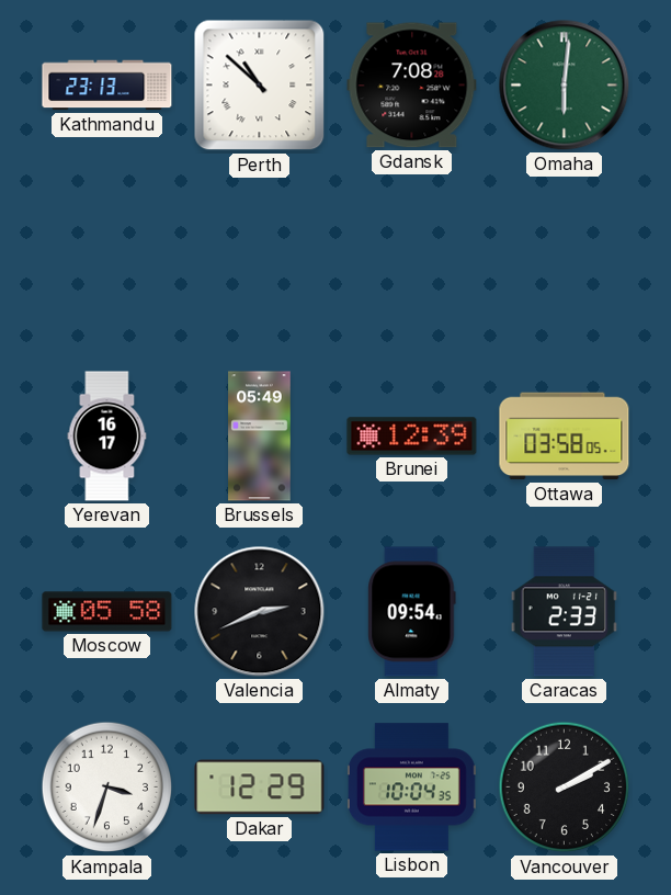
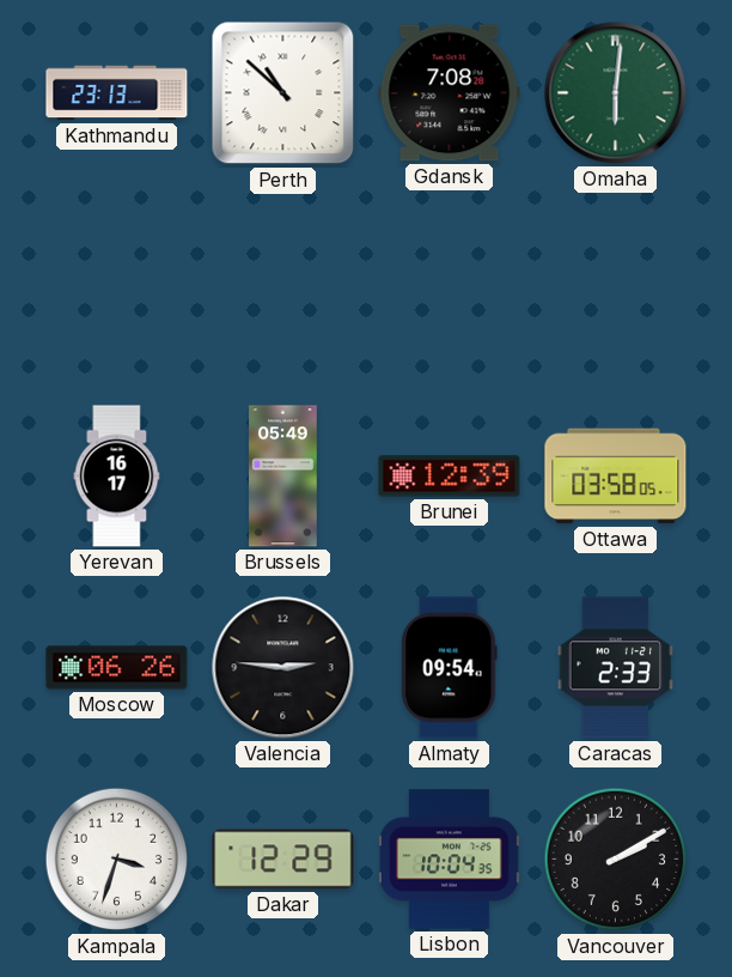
Moscow: 05:58 -> 06:26 (117, 668)
Valencia: 2:41 -> 2:46 (283, 668)
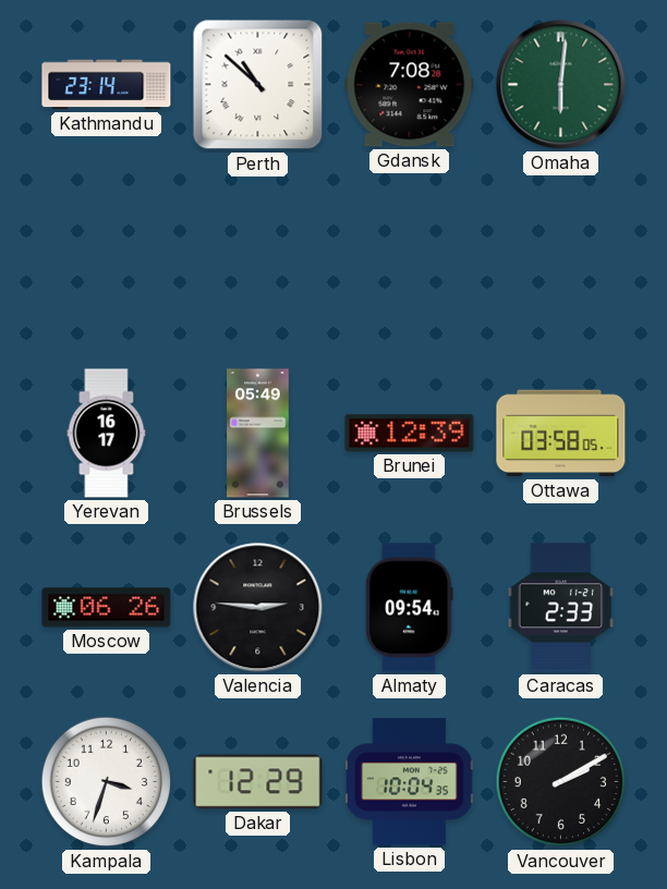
Kathmandu: 23:13 -> 23:14 (107, 85)
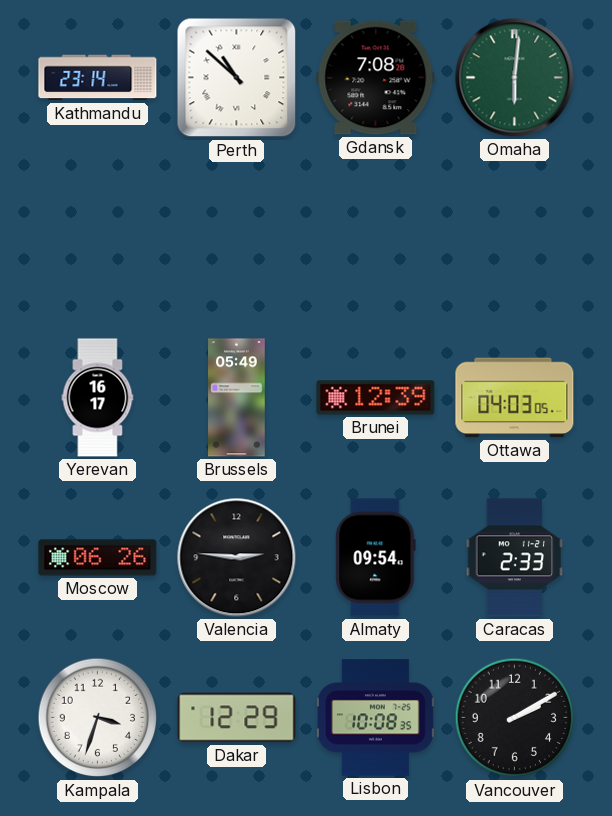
Ottawa: 03:58 -> 04:03 (515, 398)
Lisbon: 10:04 -> 10:08 (375, 718)
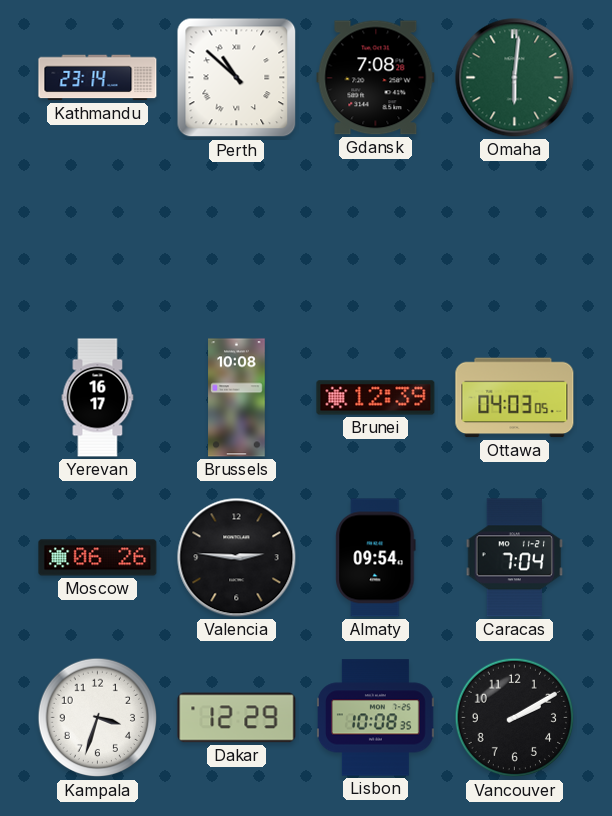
Brussels: 05:49 -> 10:08 (237, 398)
Caracas: 2:33 -> 7:04 (515, 558)
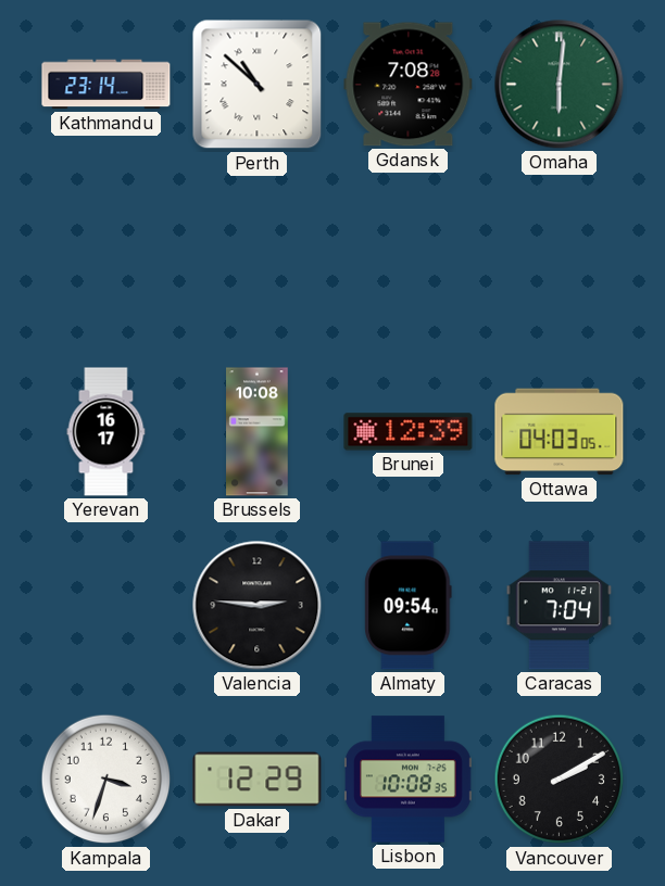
Moscow: 06:26 -> none (98, 558)
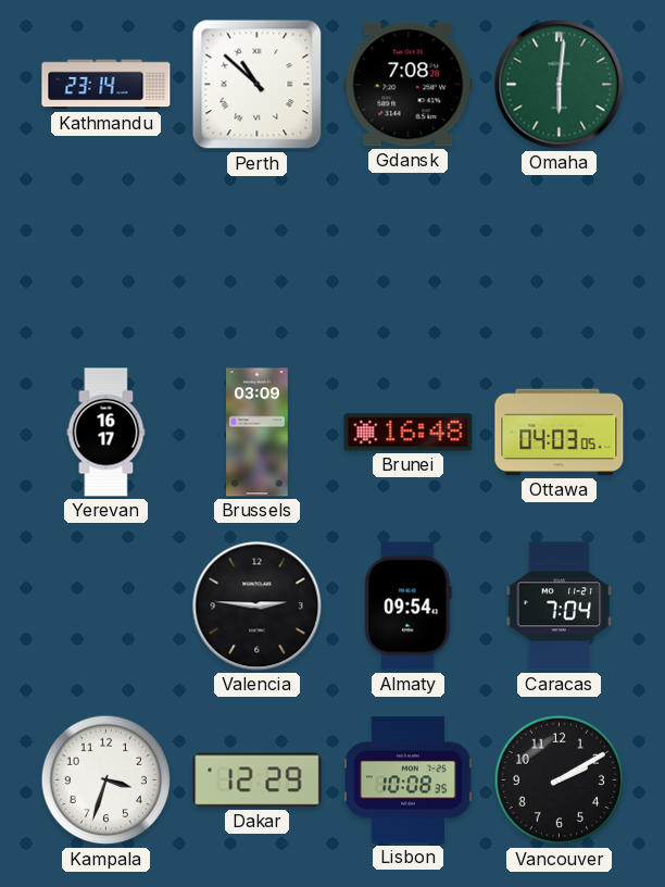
Brussels: 10:08 -> 03:09 (258, 433)
Brunei: 12:39 -> 16:48 (409, 433)
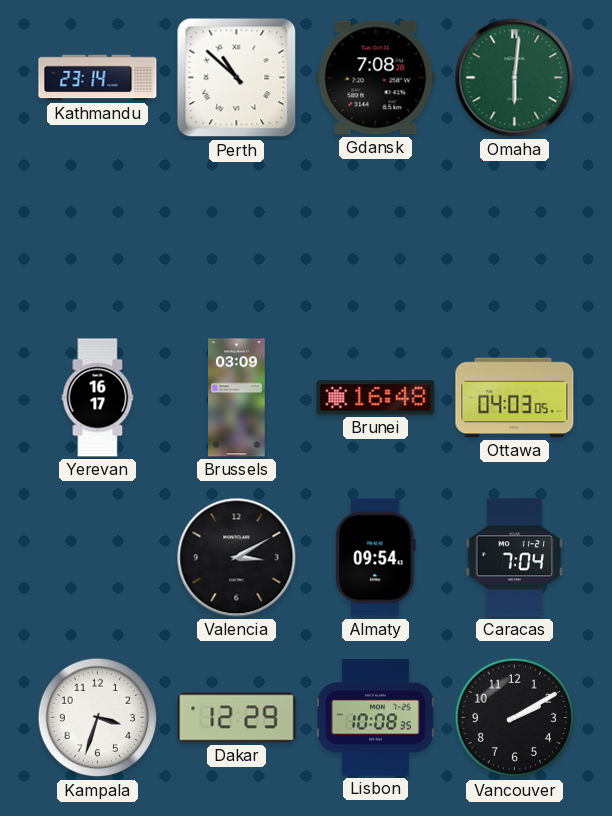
Valencia: 2:46 -> 3:10 (237, 558)
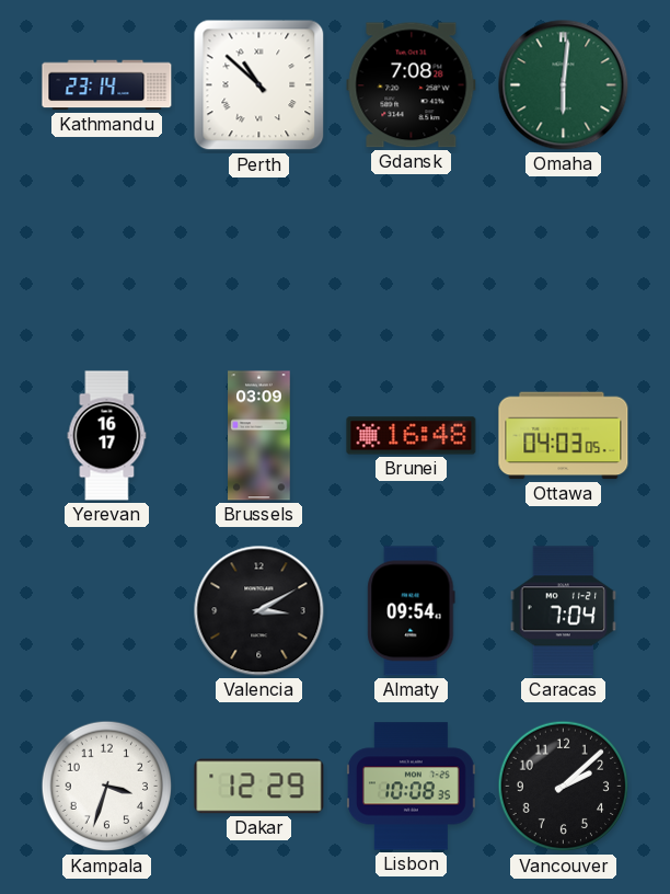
Vancouver: 2:10 -> 2:08 (564, 787)
